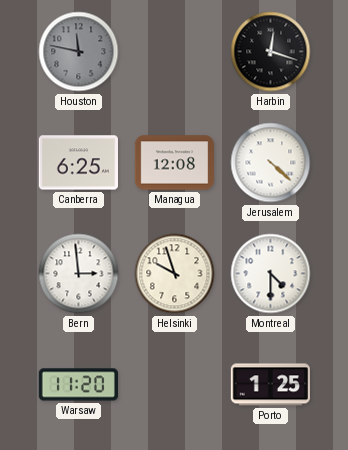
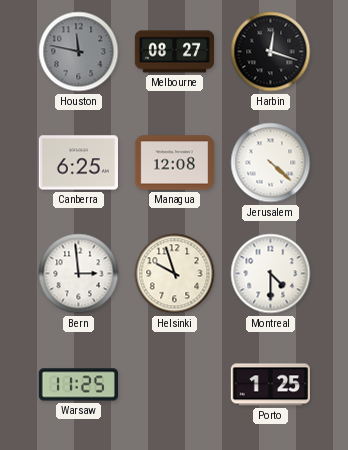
Melbourne: none -> 08:27 (174, 52)
Warsaw: 11:20 -> 11:25 (78, 385)
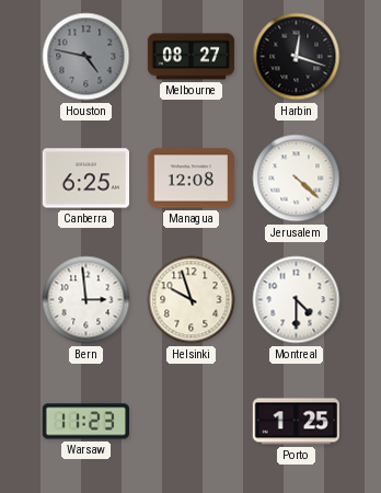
Houston: 11:47 -> 4:47 (86, 57)
Warsaw: 11:25 -> 11:23 (85, 422)
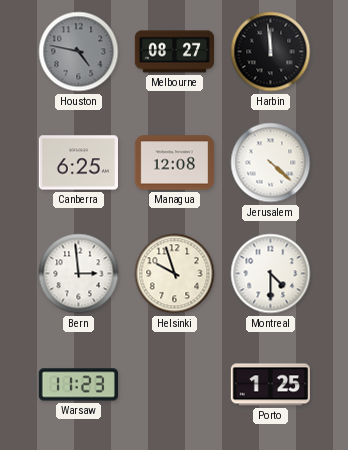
Harbin: 12:18 -> 11:59 (271, 52)
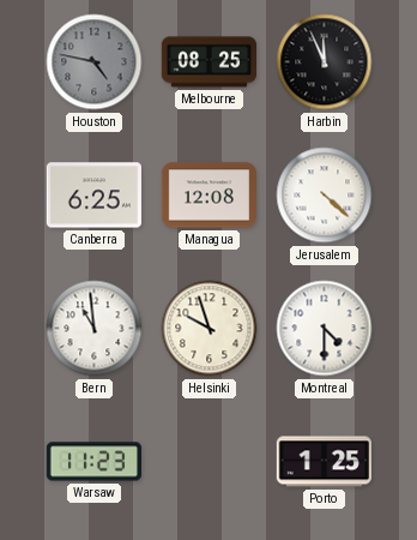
Melbourne: 08:27 -> 08:25 (208, 62)
Harbin: 11:59 -> 11:56 (325, 62)
Bern: 2:59 -> 10:59 (95, 329)
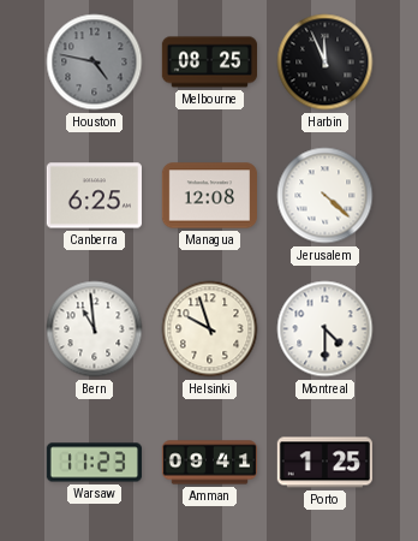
Amman: none -> 09:41 (209, 463)
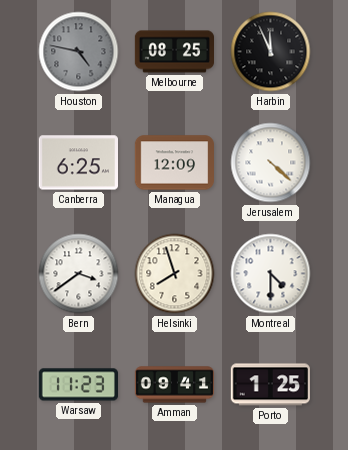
Managua: 12:08 -> 12:09 (174, 163)
Bern: 10:59 -> 3:39 (79, 274)
Helsinki: 9:57 -> 7:57 (175, 274)
